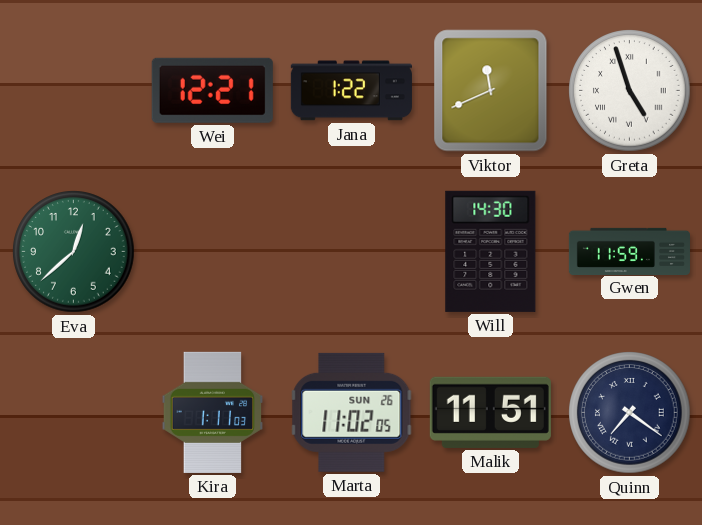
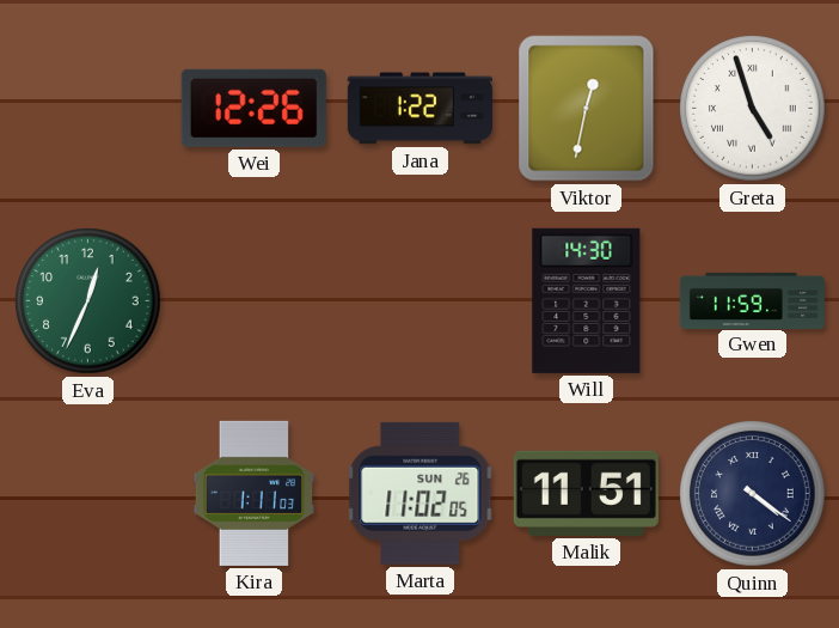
Wei: 12:21 -> 12:26 (253, 108)
Viktor: 11:41 -> 12:32 (587, 109)
Eva: 12:38 -> 12:34 (88, 301)
Quinn: 7:21 -> 4:21 (753, 494)
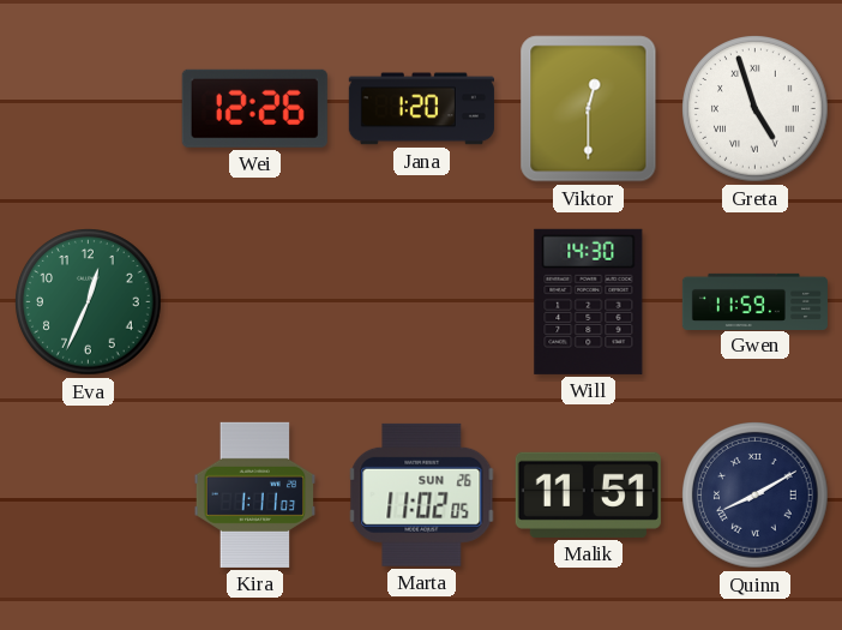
Jana: 1:22 -> 1:20 (421, 109)
Viktor: 12:32 -> 12:30 (589, 109)
Quinn: 4:21 -> 8:10 (756, 496)
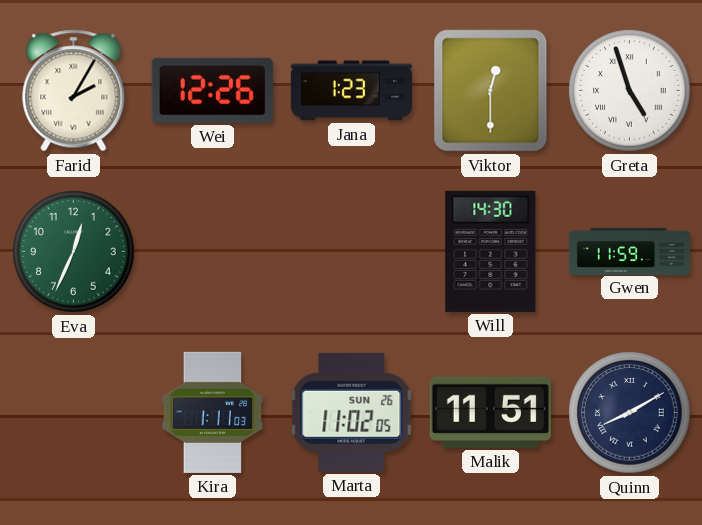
Farid: none -> 2:05 (74, 91)
Jana: 1:20 -> 1:23 (351, 91)
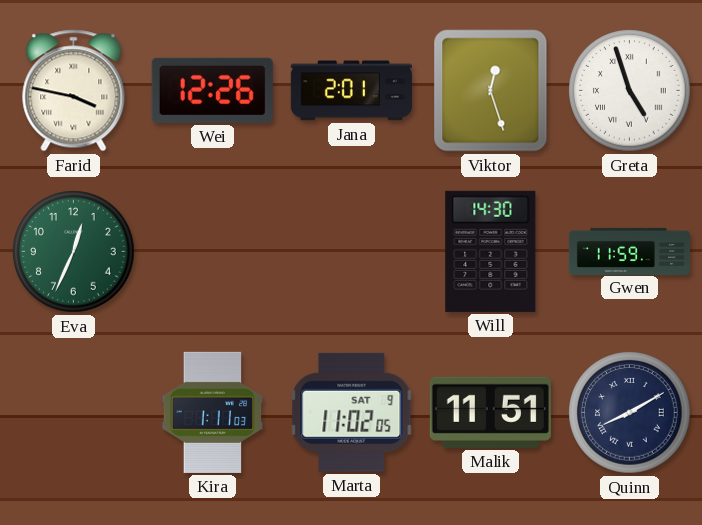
Farid: 2:05 -> 3:47 (74, 91)
Jana: 1:23 -> 2:01 (351, 91)
Viktor: 12:30 -> 12:27 (491, 91)
Marta date: SUN 26 -> SAT 9 (352, 412)
